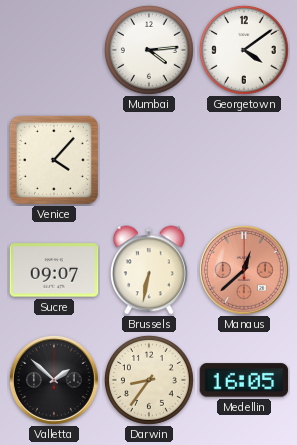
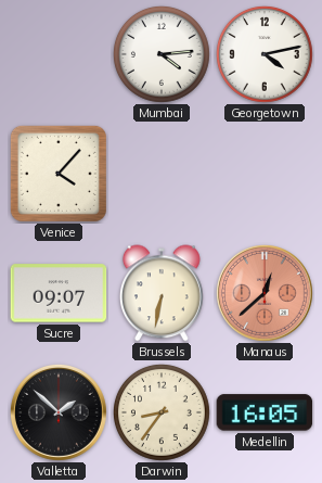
Georgetown: 4:09 -> 4:13 (265, 54)
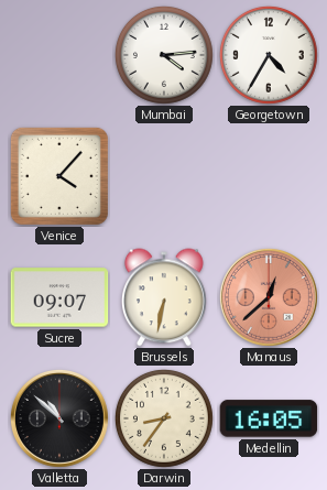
Georgetown: 4:13 -> 4:35 (269, 55)
Valletta: 1:52 -> 10:52 (59, 418)
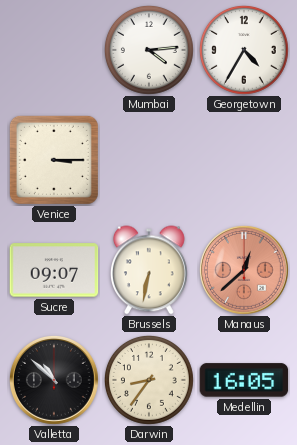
Venice: 4:07 -> 3:15 (54, 160)
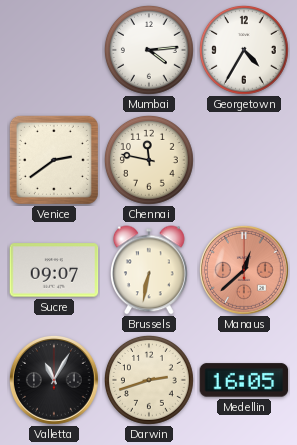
Venice: 3:15 -> 2:39 (54, 160)
Chennai: none -> 11:47 (149, 160)
Valletta: 10:52 -> 11:05 (54, 380)
Darwin: 8:36 -> 2:42 (149, 380)
